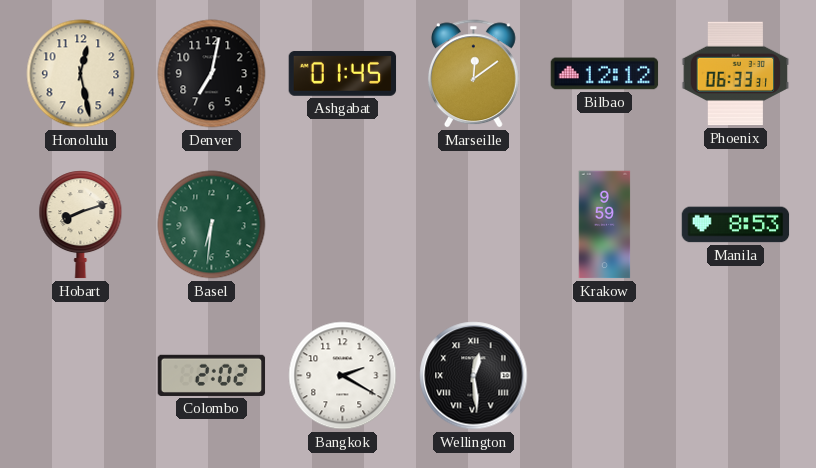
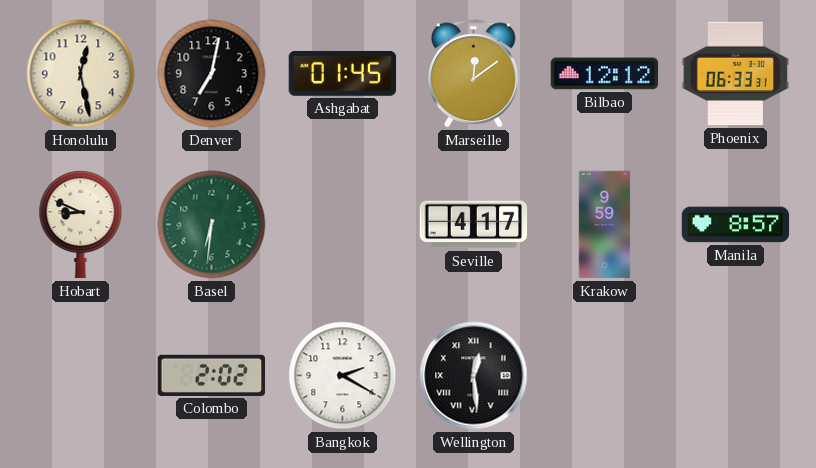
Hobart: 8:12 -> 8:49 (81, 225)
Seville: none -> 4:17 (474, 225)
Manila: 8:53 -> 8:57 (736, 225)
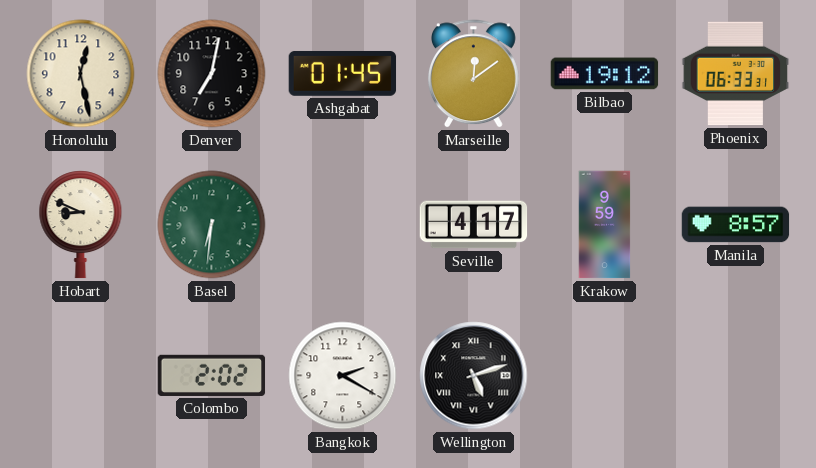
Bilbao: 12:12 -> 19:12 (605, 74)
Wellington: 12:29 -> 5:12 (474, 376)
